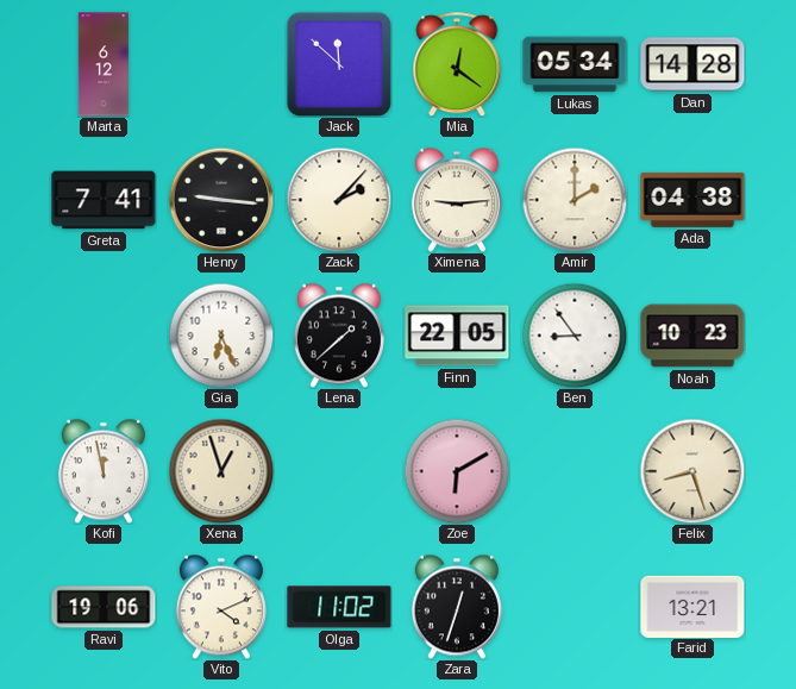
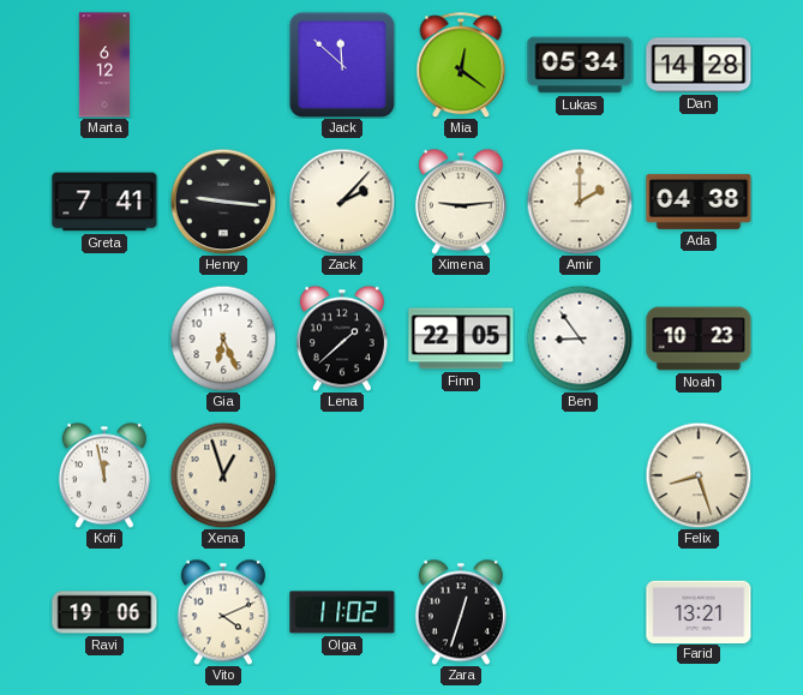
Zoe: 6:10 -> none (457, 471)
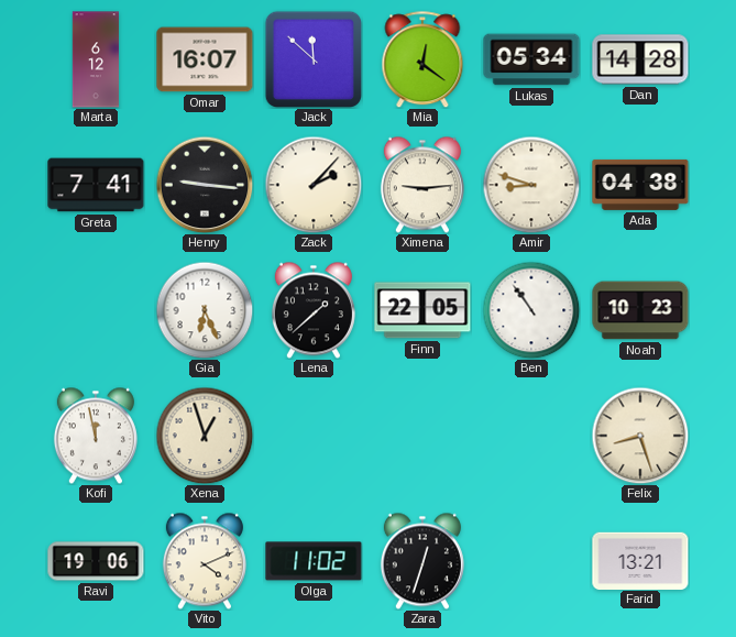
Omar: none -> 16:07 (205, 59)
Amir: 2:00 -> 8:48 (531, 185)
Ben: 8:54 -> 10:54 (531, 310)
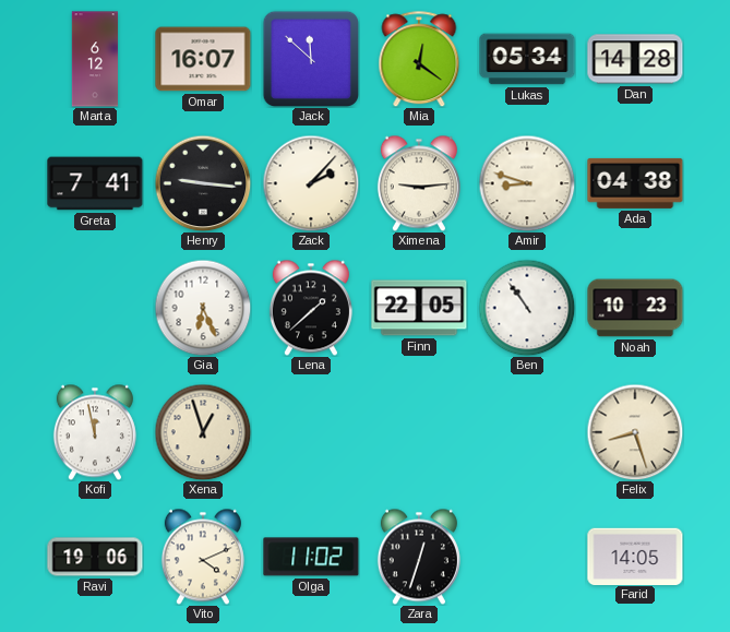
Farid: 13:21 -> 14:05 (635, 556)
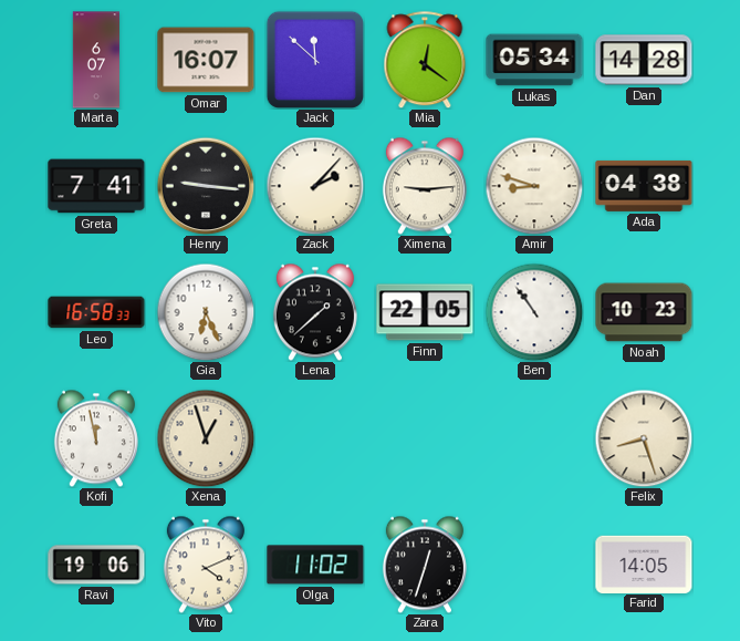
Marta: 6:12 -> 6:07 (95, 60)
Leo: none -> 16:58 (96, 312)
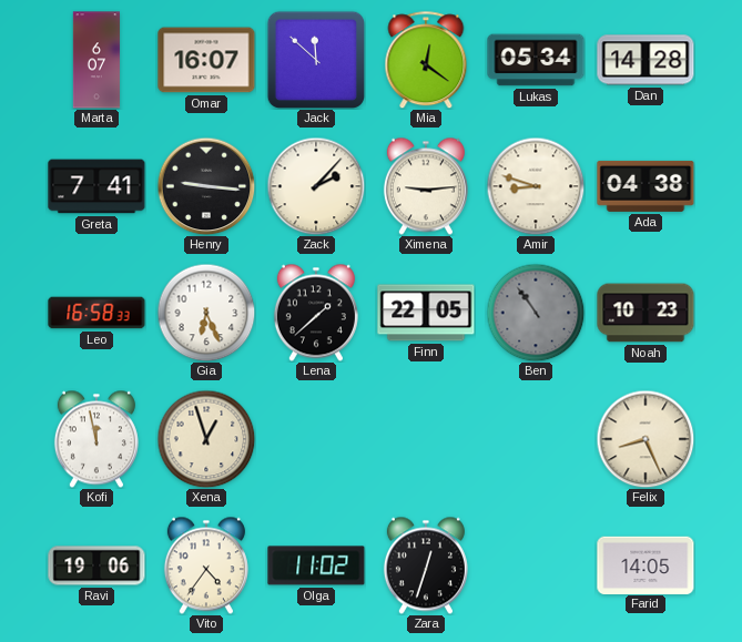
Ben dial: white -> grey (536, 313)
Felix: 8:27 -> 8:26 (646, 439)
Vito: 4:11 -> 4:36 (206, 565)
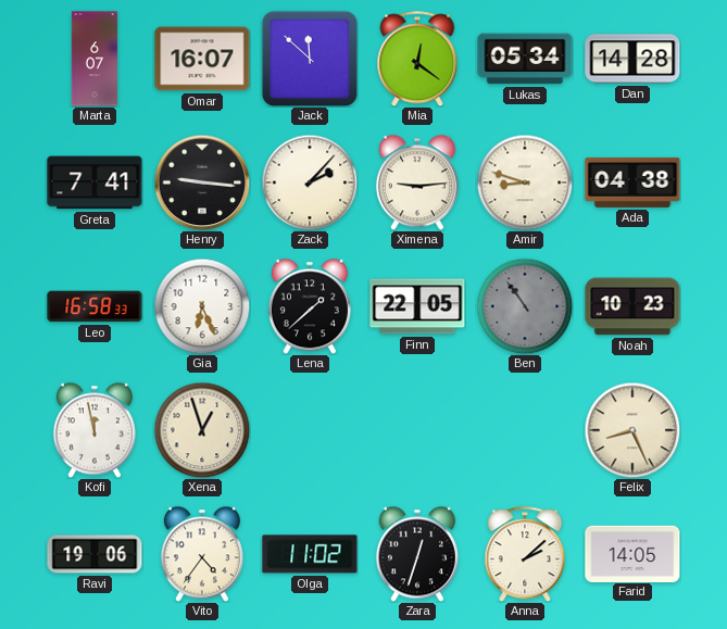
Anna: none -> 2:08 (525, 554)
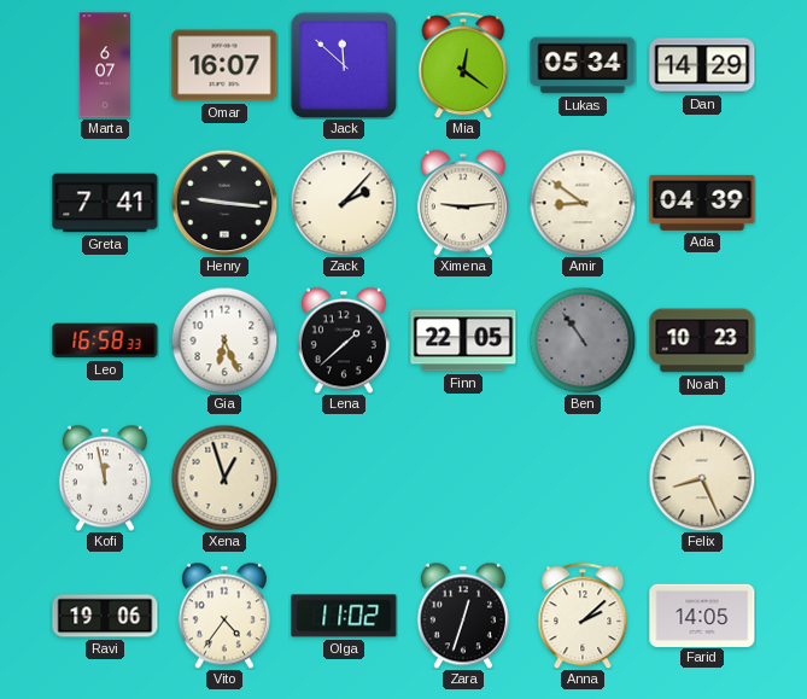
Dan: 14:28 -> 14:29 (702, 65)
Amir: 8:48 -> 8:51 (583, 203)
Ada: 04:38 -> 04:39 (702, 203)
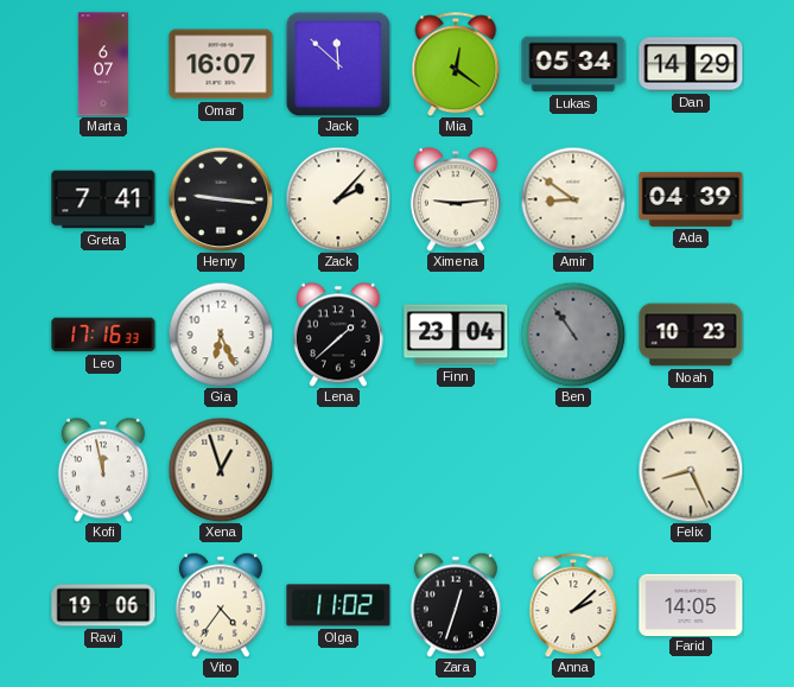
Leo: 16:58 -> 17:16 (103, 335)
Finn: 22:05 -> 23:04 (456, 335)
